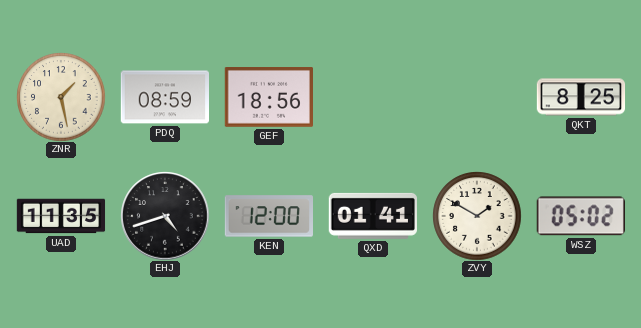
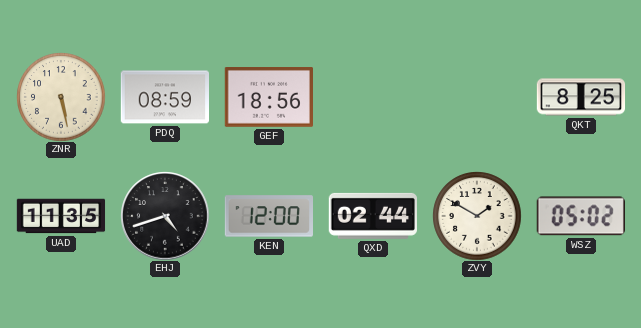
ZNR: 1:28 -> 5:28 (61, 97)
QXD: 01:41 -> 02:44 (372, 216)
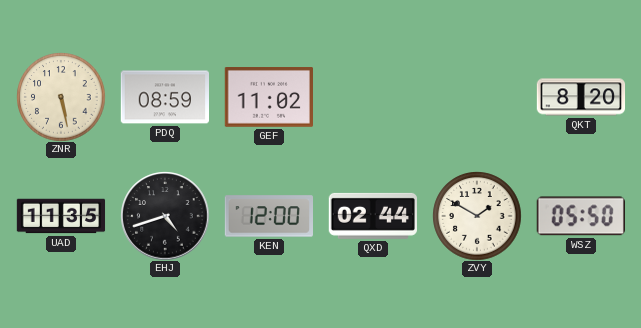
GEF: 18:56 -> 11:02 (268, 98)
QKT: 8:25 -> 8:20 (581, 97)
WSZ: 05:02 -> 05:50 (581, 216)
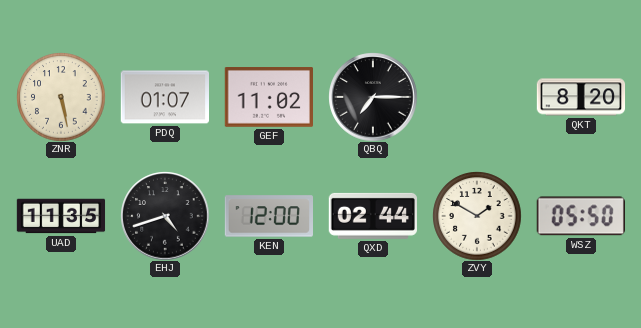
PDQ: 08:59 -> 01:07 (164, 97)
QBQ: none -> 7:15 (373, 97)
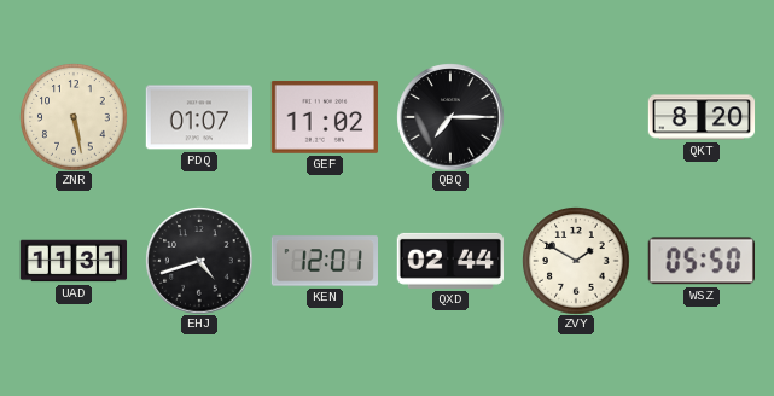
UAD: 11:35 -> 11:31 (74, 261)
KEN: 12:00 -> 12:01 (324, 261)
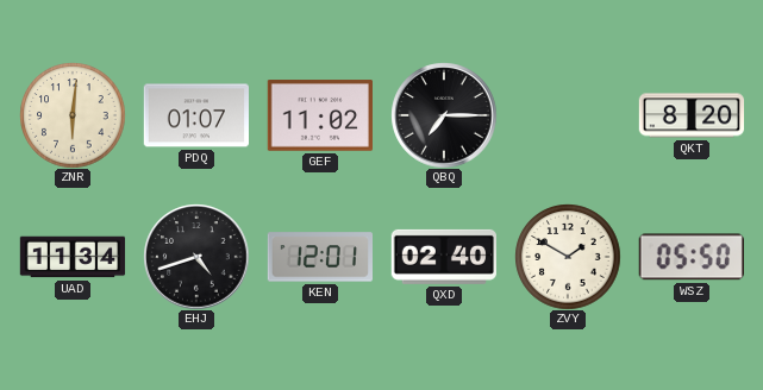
ZNR: 5:28 -> 6:01 (73, 115)
UAD: 11:31 -> 11:34 (73, 257)
QXD: 02:44 -> 02:40 (443, 257)
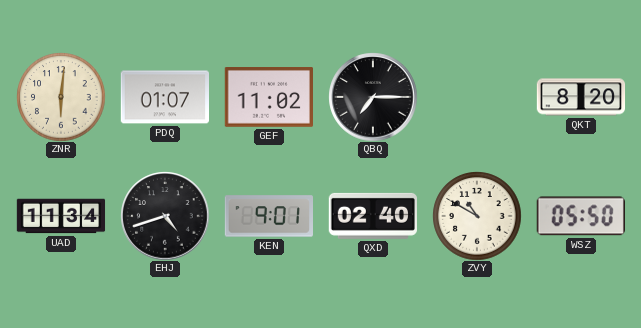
KEN: 12:01 -> 9:01 (268, 216)
ZVY: 1:50 -> 10:50 (477, 216)
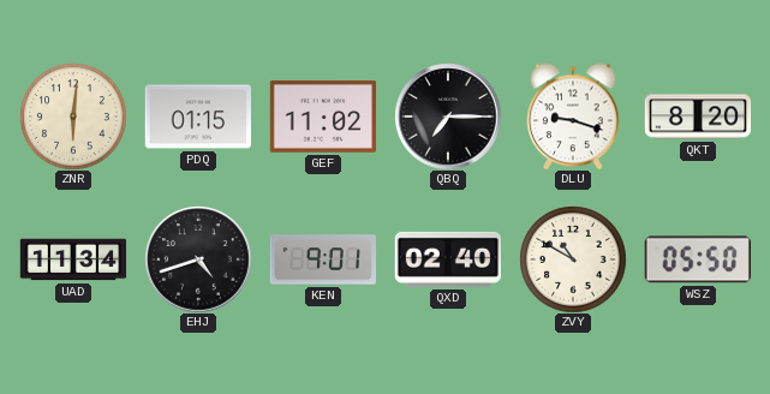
PDQ: 01:07 -> 01:15 (197, 117)
DLU: none -> 9:18 (573, 117)
